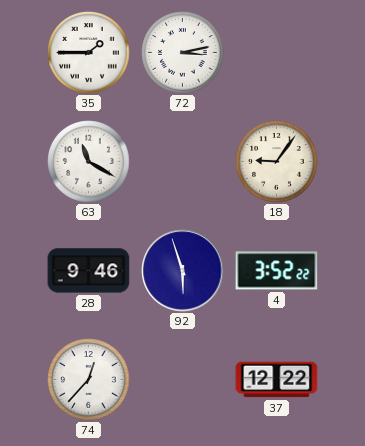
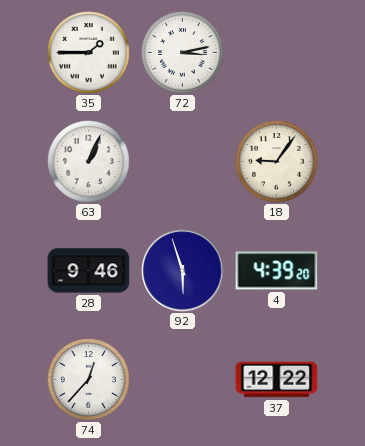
63: 11:20 -> 1:04 (89, 162)
4: 3:52 -> 4:39 (277, 271)
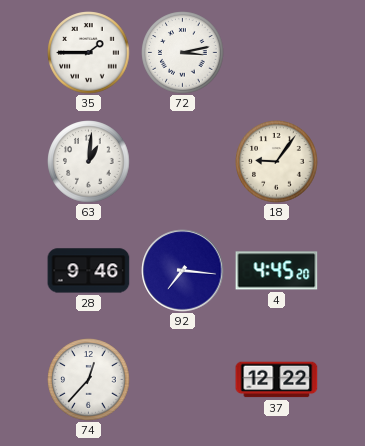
63: 1:04 -> 1:01 (89, 162)
92: 5:57 -> 7:16 (183, 271)
4: 4:39 -> 4:45 (277, 271)
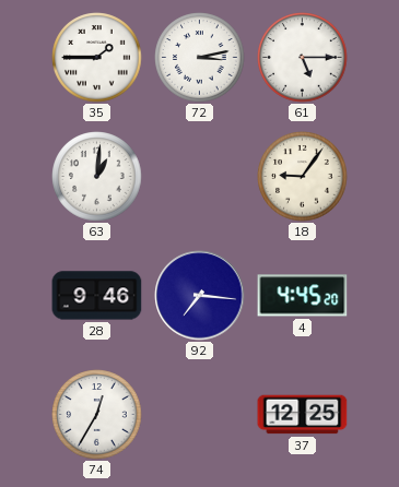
61: none -> 5:15 (303, 58)
74: 12:37 -> 12:35 (97, 415)
37: 12:22 -> 12:25 (303, 415)
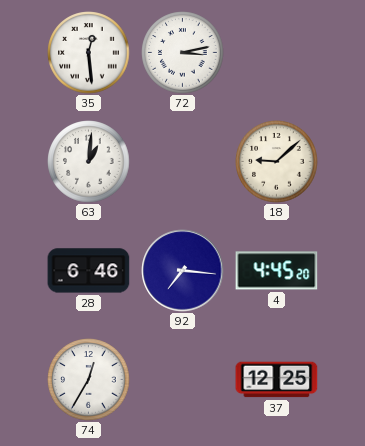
35: 1:45 -> 12:29 (89, 53)
61: 5:15 -> none (303, 58)
18: 9:06 -> 9:08 (277, 162)
28: 9:46 -> 6:46 (89, 271)
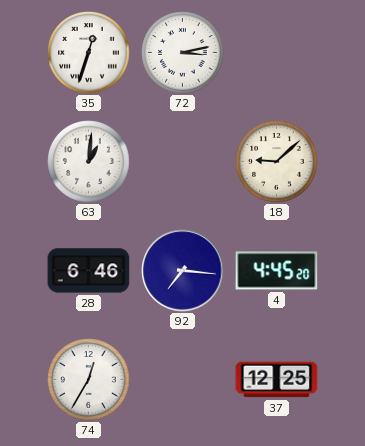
35: 12:29 -> 12:33 (89, 53)
